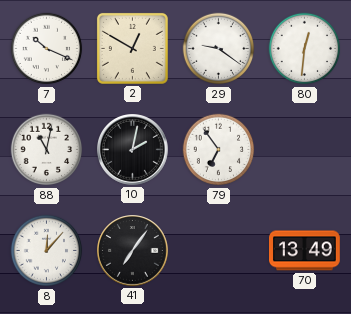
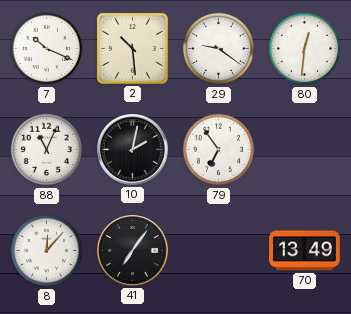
2: 12:50 -> 10:29 (132, 48)
88: 11:02 -> 11:04 (47, 150)
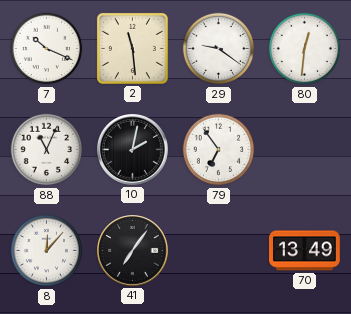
2: 10:29 -> 11:29 (132, 48)
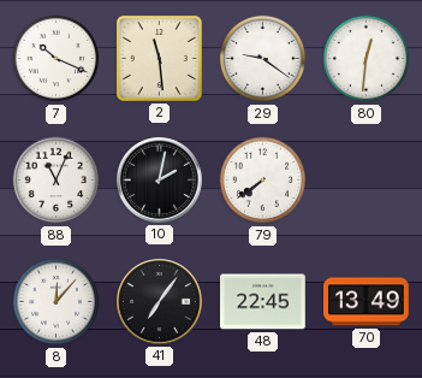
79: 6:54 -> 7:39 (263, 181)
48: none -> 22:45 (263, 302)
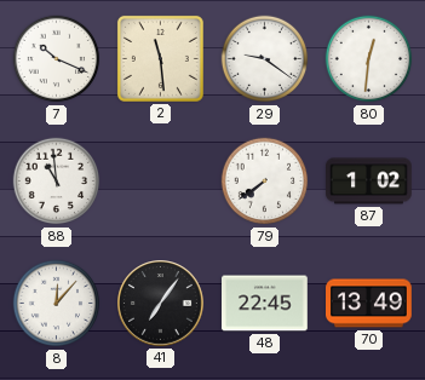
88: 11:04 -> 10:59 (57, 182)
10: 2:02 -> none (160, 181)
87: none -> 1:02 (369, 182)
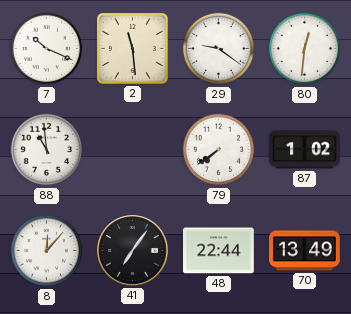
48: 22:45 -> 22:44 (219, 251)
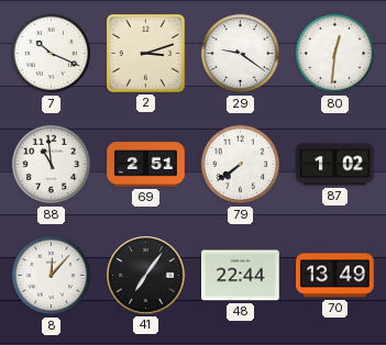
2: 11:29 -> 3:12 (145, 53)
69: none -> 2:51 (146, 165)
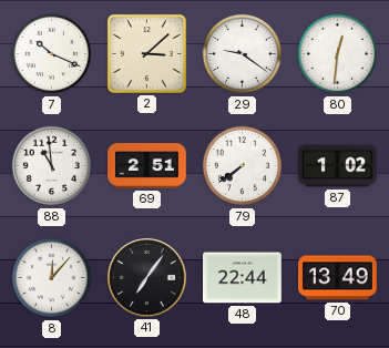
2: 3:12 -> 3:08 (146, 53)
